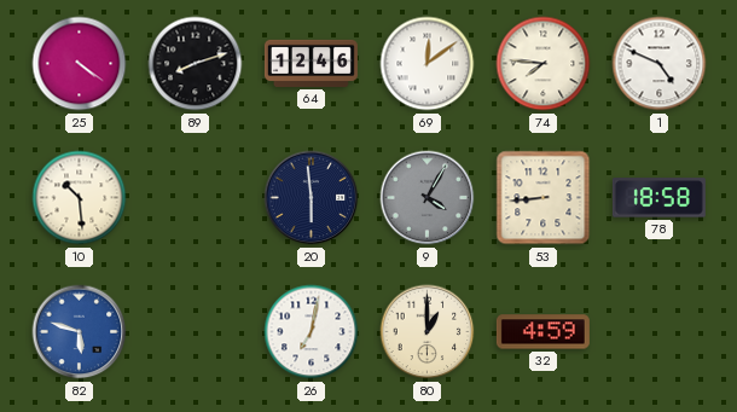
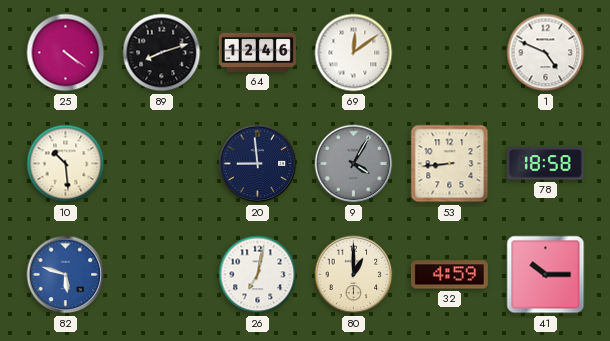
74: 7:46 -> none (544, 64)
20: 5:59 -> 8:59 (258, 164)
41: none -> 10:15 (546, 275)
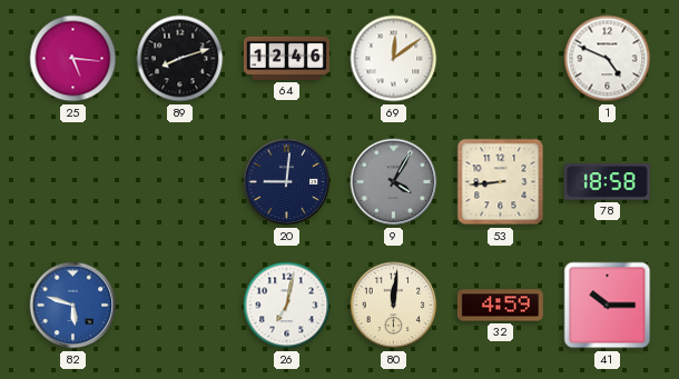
25: 4:21 -> 5:16 (73, 59)
10: 10:29 -> none (66, 164)
20: 8:59 -> 9:01 (287, 182)
80: 1:00 -> 12:01 (394, 306)
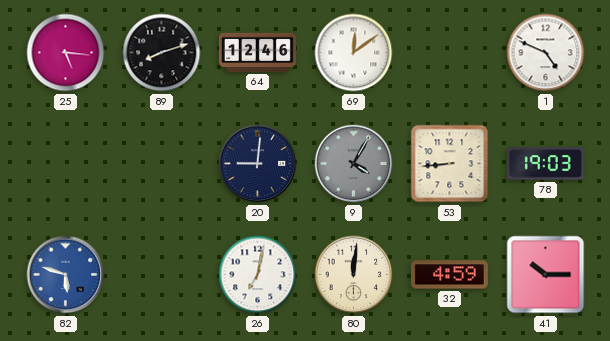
78: 18:58 -> 19:03 (545, 164)
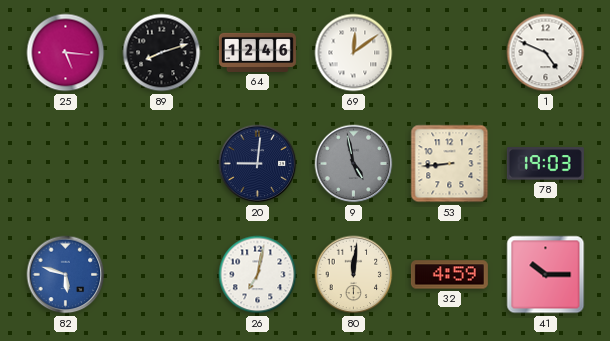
9: 4:05 -> 4:58 (354, 164)
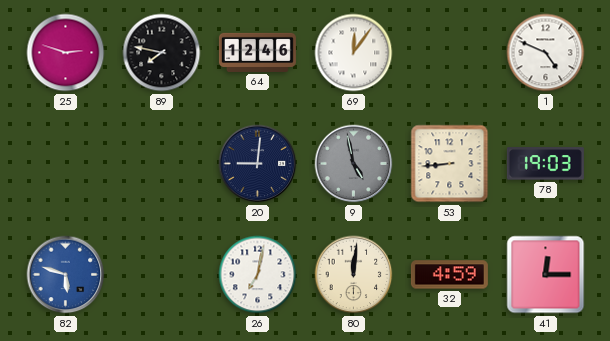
25: 5:16 -> 2:48 (66, 53)
89: 8:12 -> 7:47 (162, 53)
69: 12:09 -> 12:06 (354, 53)
41: 10:15 -> 12:15 (546, 275)
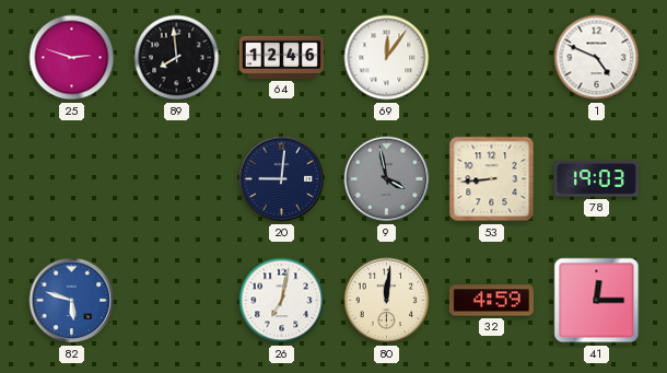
89: 7:47 -> 7:59 (177, 58)
9: 4:58 -> 3:58 (387, 179)
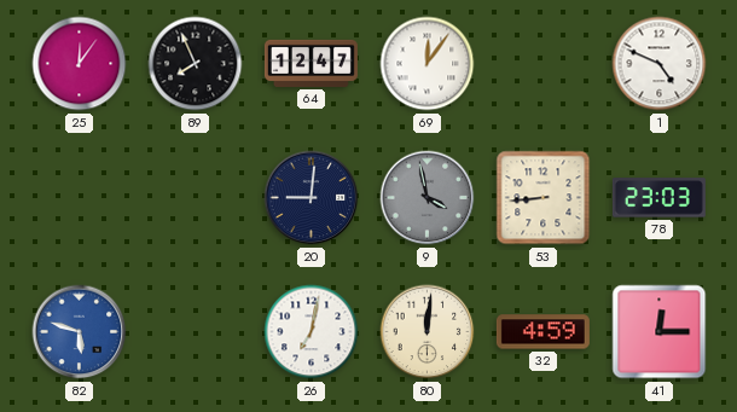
25: 2:48 -> 12:06 (80, 64)
89: 7:59 -> 7:56 (196, 64)
64: 12:46 -> 12:47 (311, 63)
78: 19:03 -> 23:03 (658, 198)
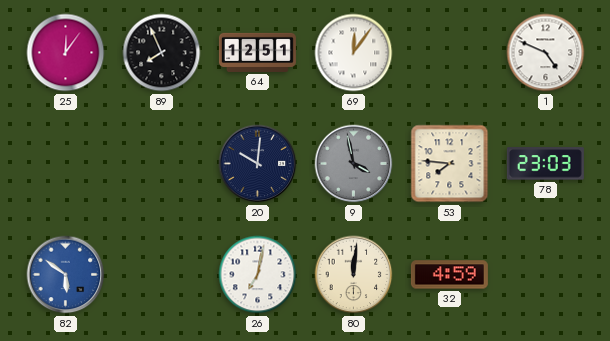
64: 12:47 -> 12:51 (257, 52)
20: 9:01 -> 10:01 (258, 164)
53: 8:44 -> 7:46 (450, 164)
82: 5:48 -> 5:51 (66, 275)
41: 12:15 -> none (660, 332)
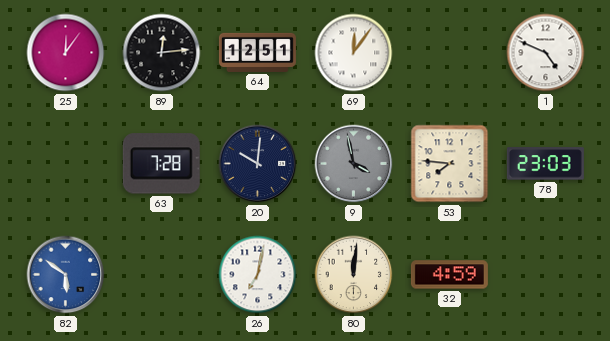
89: 7:56 -> 12:14 (162, 53)
63: none -> 7:28 (161, 164)
